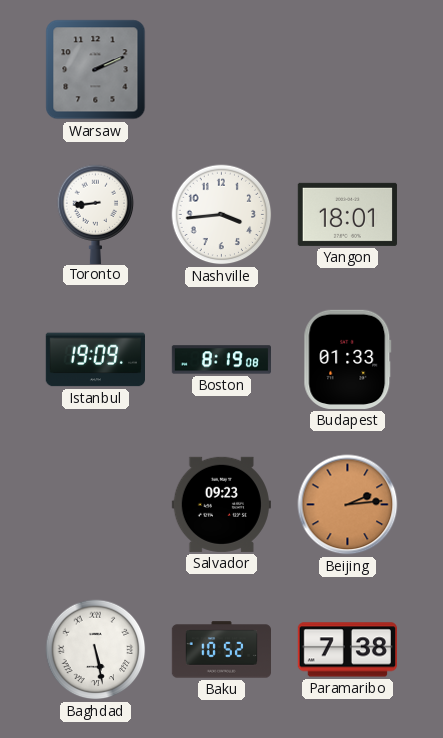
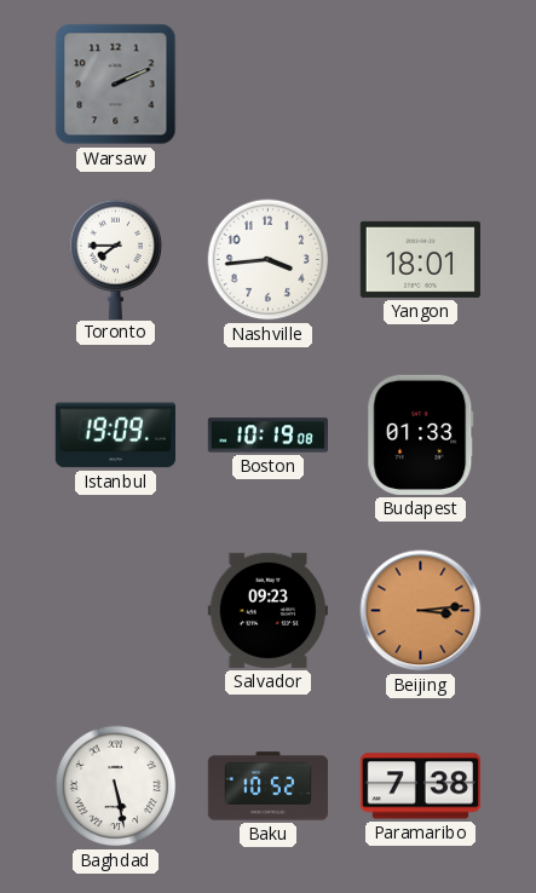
Toronto: 8:44 -> 7:45 (116, 259)
Boston: 8:19 -> 10:19 (267, 436)
Beijing: 2:14 -> 3:14 (421, 611)
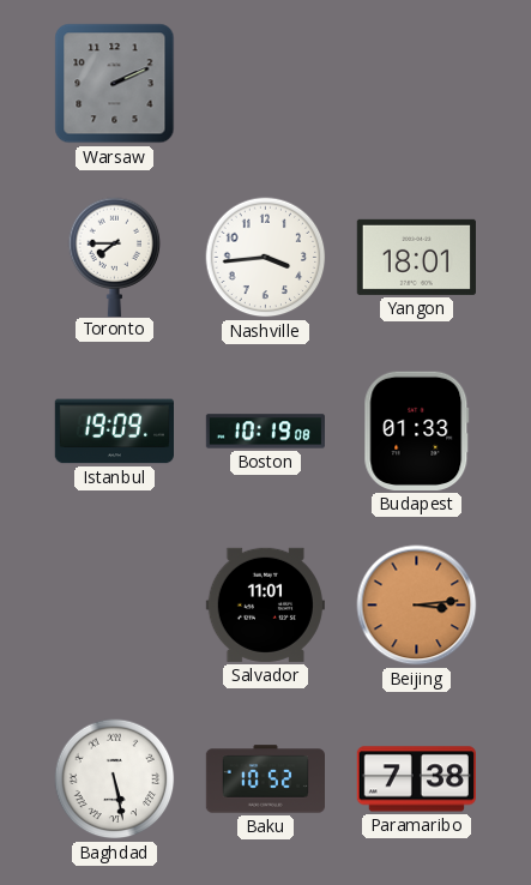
Salvador: 09:23 -> 11:01 (265, 604)
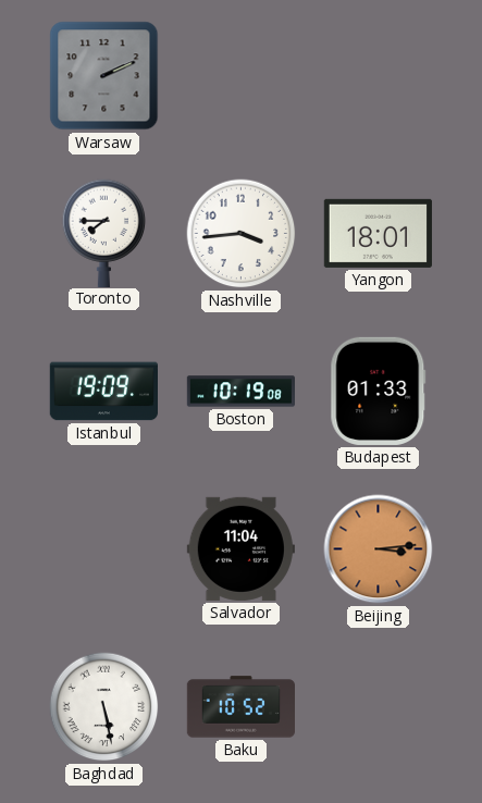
Salvador: 11:01 -> 11:04 (240, 548)
Paramaribo: 7:38 -> none (416, 779)
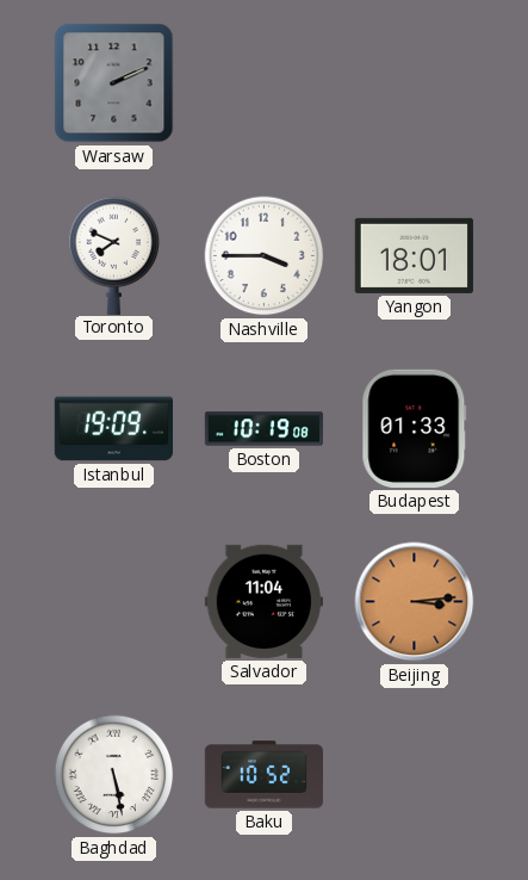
Toronto: 7:45 -> 7:49 (114, 255)
Nashville: 3:44 -> 3:45 (265, 256)
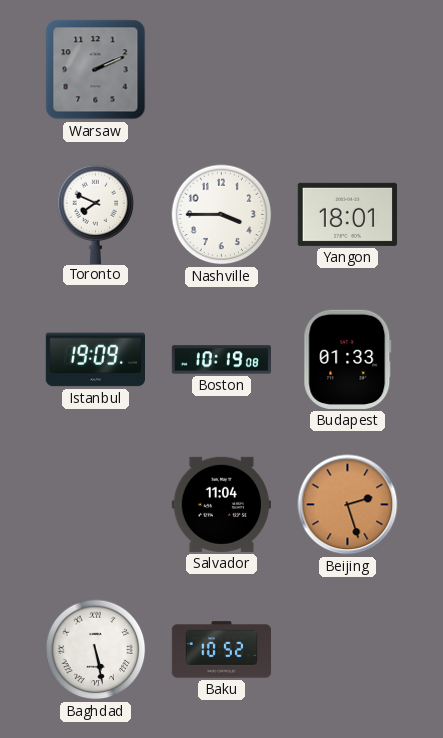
Beijing: 3:14 -> 2:27 (348, 505)
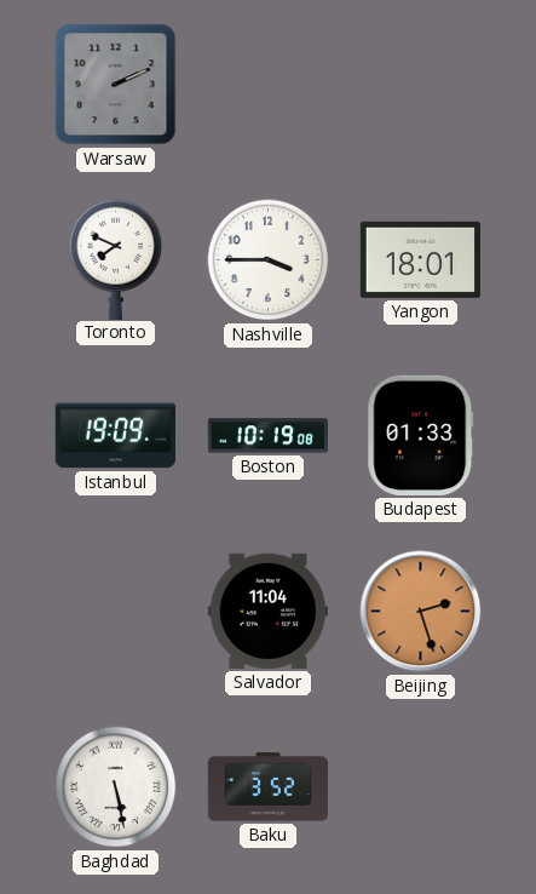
Baku: 10:52 -> 3:52 (267, 787)
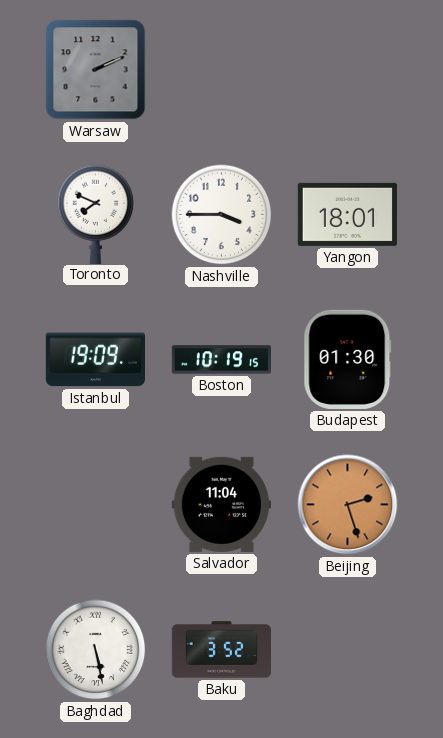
Boston: 10:19:08 -> 10:19:15 (221, 360)
Budapest: 01:33 -> 01:30 (348, 359)
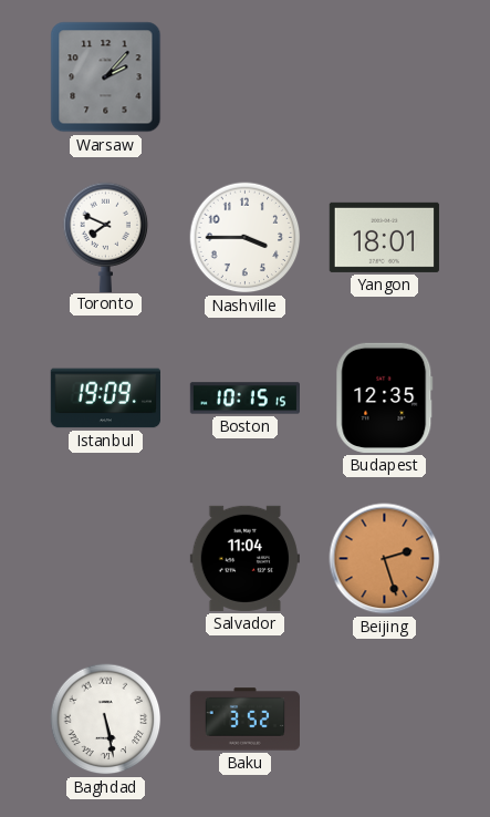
Warsaw: 2:11 -> 2:07 (106, 77)
Boston: 10:19 -> 10:15 (244, 399)
Budapest: 01:30 -> 12:35 (385, 397)
